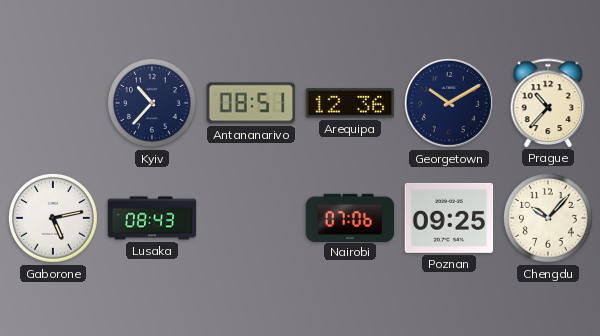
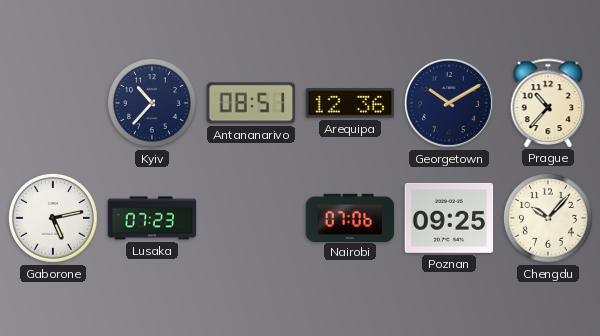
Lusaka: 08:43 -> 07:23 (152, 218)
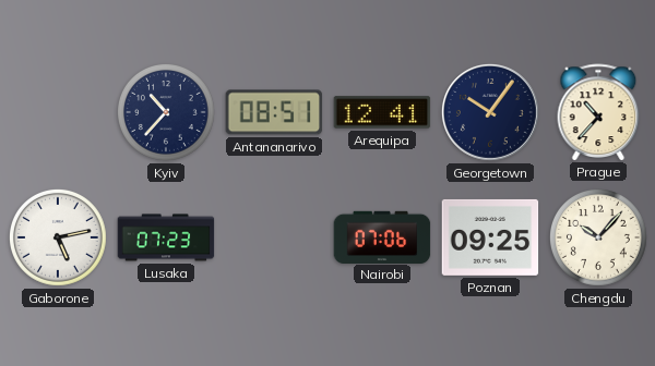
Arequipa: 12:36 -> 12:41 (382, 112)
Georgetown: 10:10 -> 10:06 (490, 112)
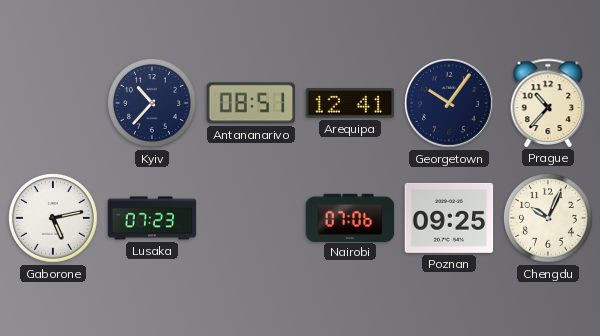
Chengdu: 10:07 -> 10:04 (548, 218)
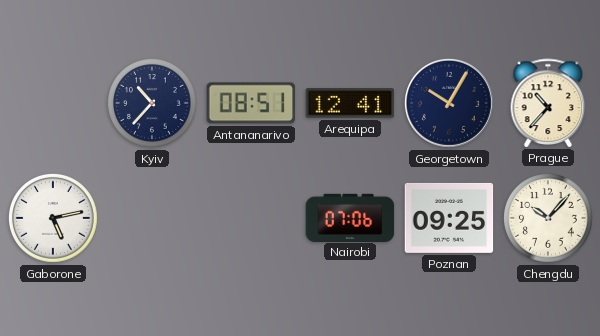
Georgetown: 10:06 -> 10:05 (449, 103)
Lusaka: 07:23 -> none (152, 218)
Chengdu: 10:04 -> 10:07 (548, 218)
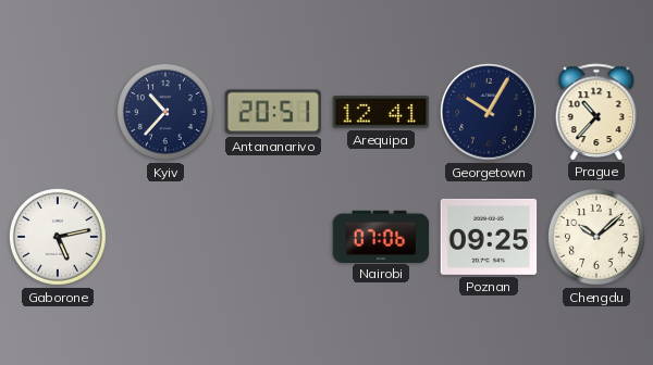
Antananarivo: 08:51 -> 20:51 (273, 112)
Chengdu: 10:07 -> 10:08 (596, 237)
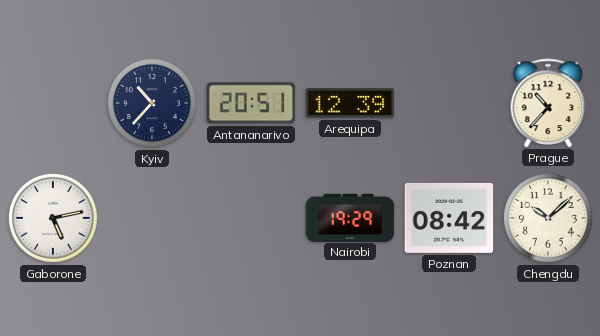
Arequipa: 12:41 -> 12:39 (350, 103)
Georgetown: 10:05 -> none (489, 112)
Nairobi: 07:06 -> 19:29 (350, 217)
Poznan: 09:25 -> 08:42 (449, 218)
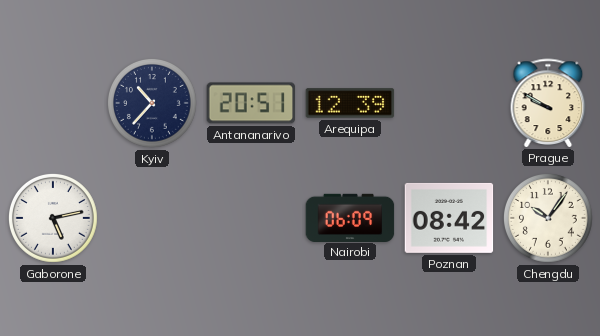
Prague: 10:37 -> 9:50 (548, 103)
Nairobi: 19:29 -> 06:09 (350, 217)
Chengdu: 10:08 -> 10:06 (548, 218)
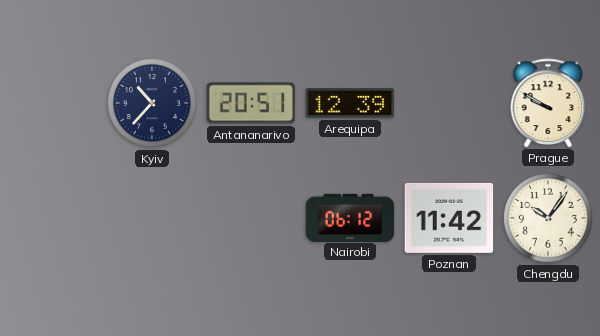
Gaborone: 5:13 -> none (53, 218)
Nairobi: 06:09 -> 06:12 (350, 217)
Poznan: 08:42 -> 11:42 (449, 218)
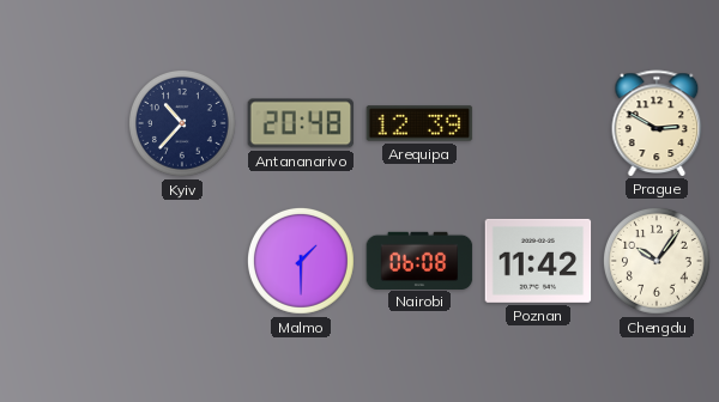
Antananarivo: 20:51 -> 20:48 (301, 123)
Prague: 9:50 -> 2:50 (657, 123)
Malmo: none -> 1:30 (301, 261)
Nairobi: 06:12 -> 06:08 (419, 260)
